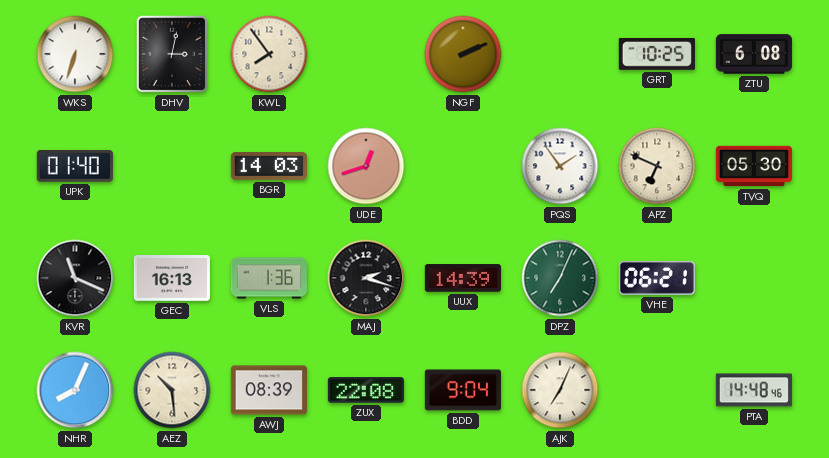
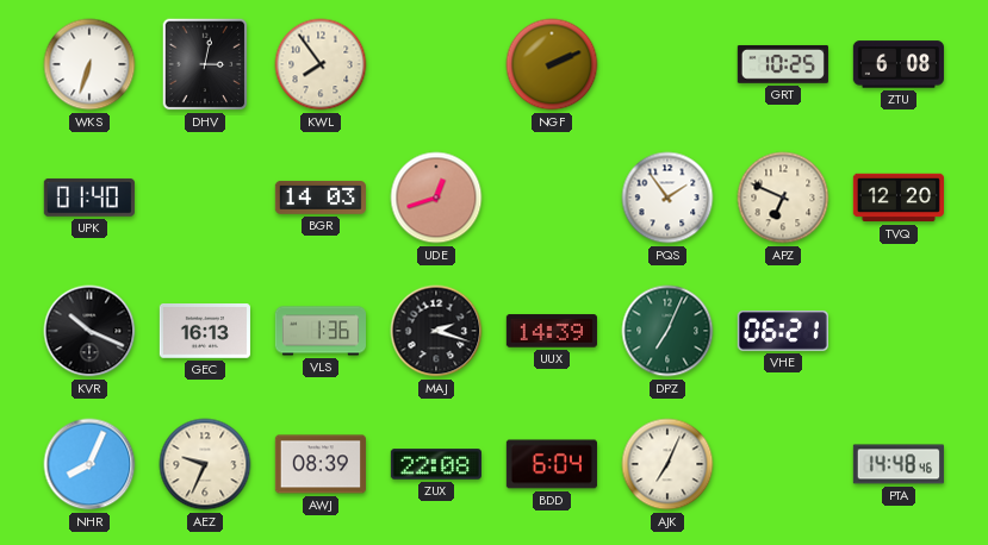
TVQ: 05:30 -> 12:20 (899, 198)
KVR: 11:19 -> 10:19 (89, 331)
AEZ: 10:29 -> 9:34 (205, 464)
BDD: 9:04 -> 6:04 (552, 464)
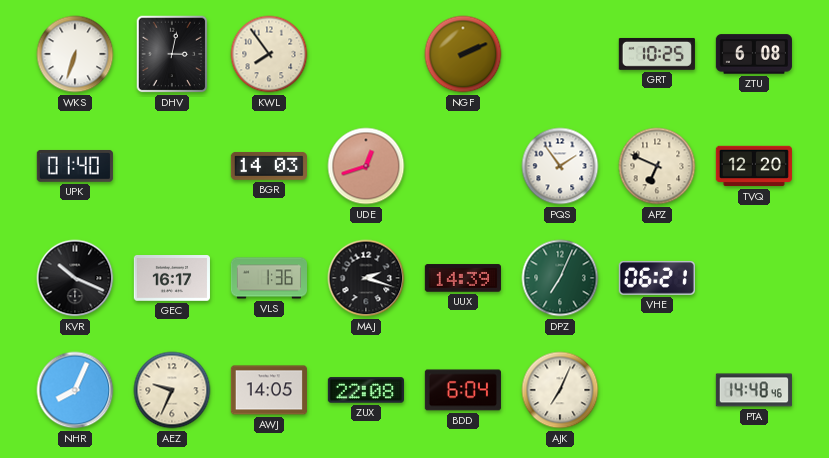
GEC: 16:13 -> 16:17 (172, 279)
AWJ: 08:39 -> 14:05 (269, 390)
